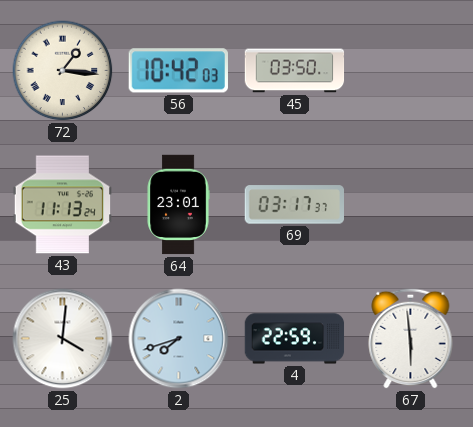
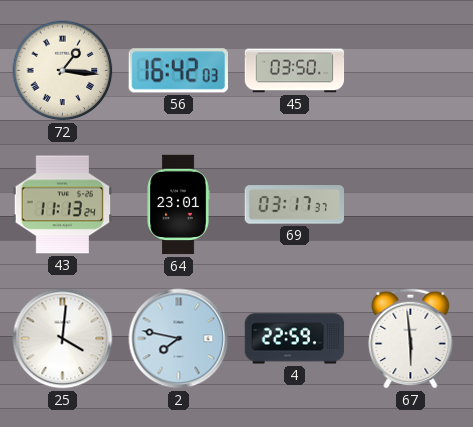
56: 10:42 -> 16:42 (178, 71)
2: 7:42 -> 7:47 (179, 339)
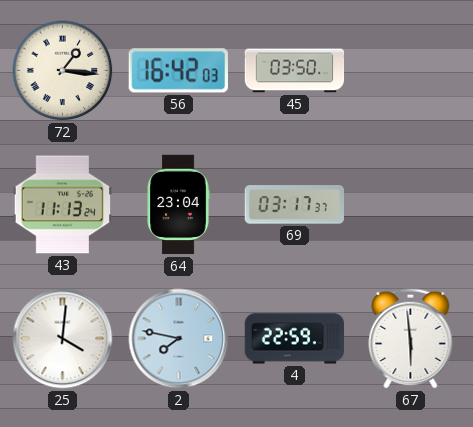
64: 23:01 -> 23:04 (178, 205)
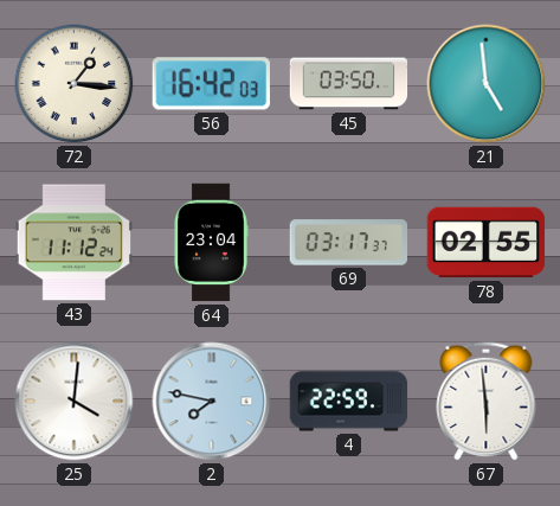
21: none -> 4:59 (487, 84)
43: 11:13 -> 11:12 (73, 243)
78: none -> 02:55 (487, 243)
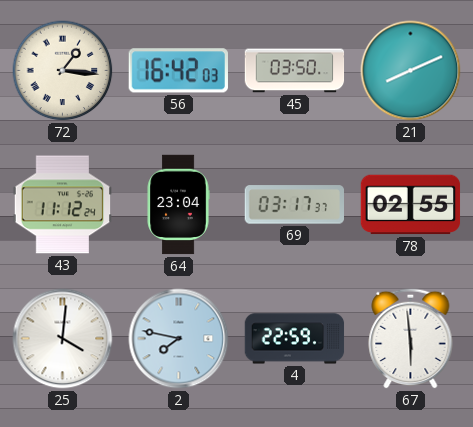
21: 4:59 -> 8:11 (411, 71)
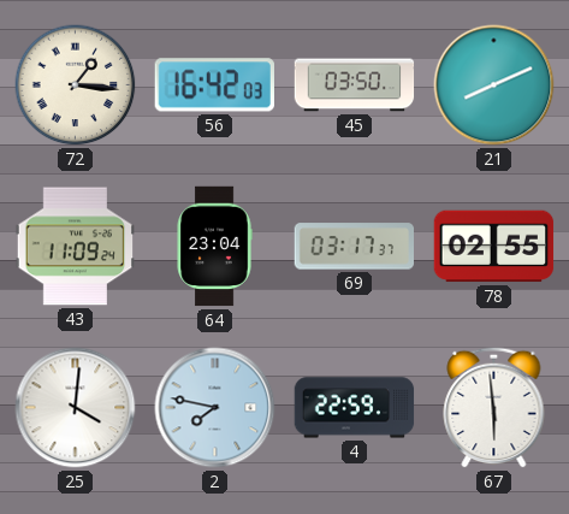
43: 11:12 -> 11:09 (75, 247)
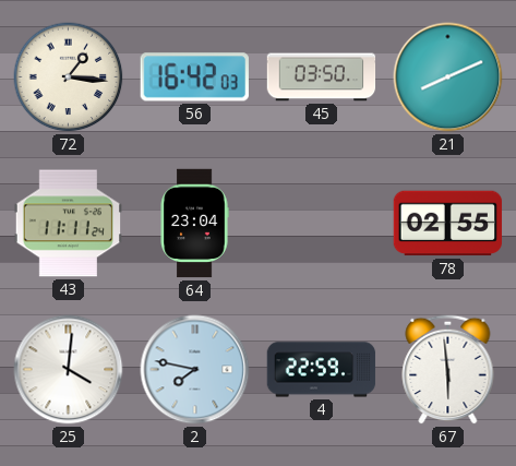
43: 11:09 -> 11:11 (68, 224)
69: 03:17 -> none (354, 247)
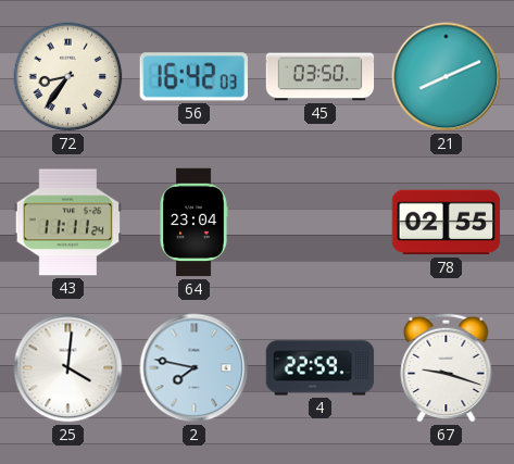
72: 1:16 -> 8:36 (68, 77)
67: 5:59 -> 9:18 (447, 367)
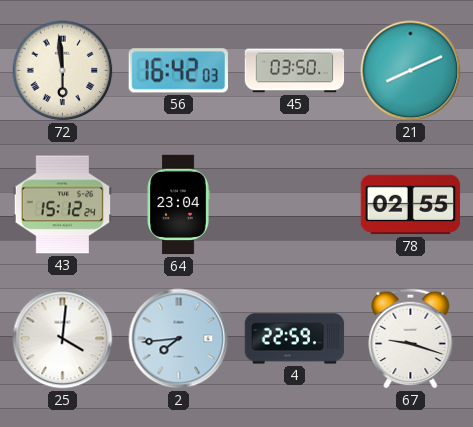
72: 8:36 -> 5:59 (63, 71)
43: 11:11 -> 15:12 (62, 205)
2: 7:47 -> 7:44 (179, 339)
